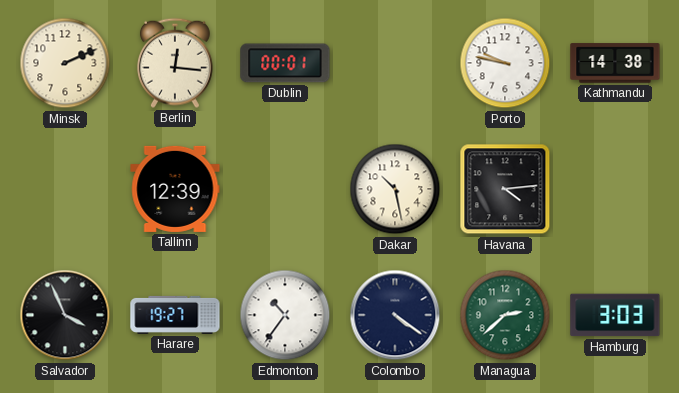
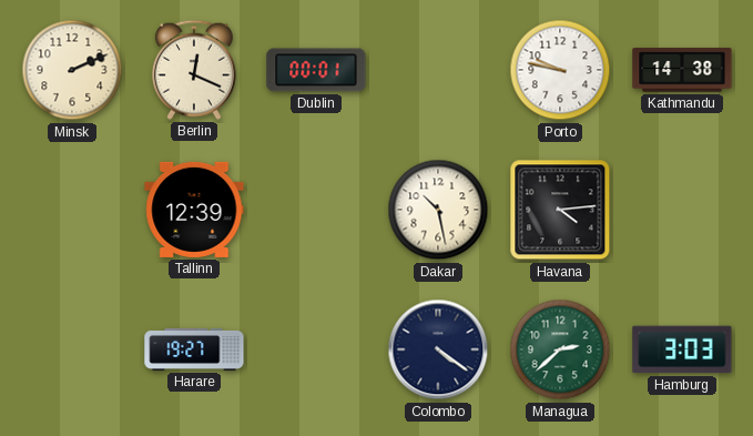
Berlin: 12:16 -> 12:19 (194, 70)
Salvador: 3:56 -> none (65, 315)
Edmonton: 10:36 -> none (285, 315)
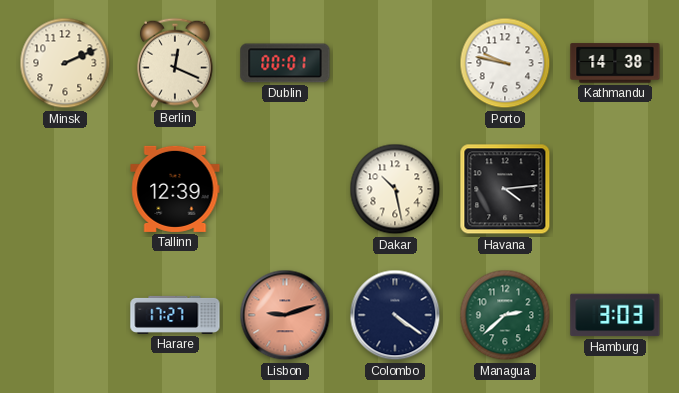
Harare: 19:27 -> 17:27 (175, 315)
Lisbon: none -> 9:12 (285, 315)
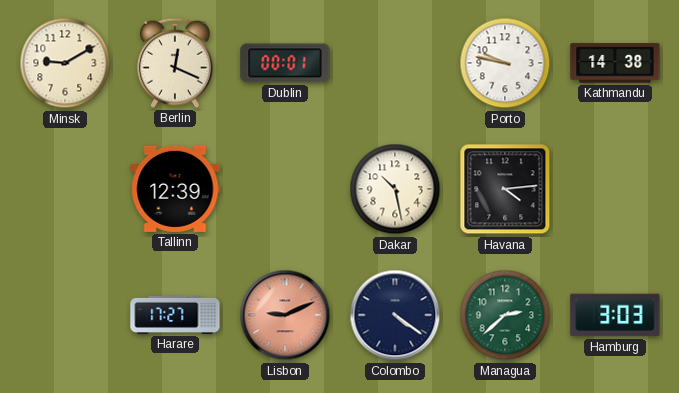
Minsk: 2:11 -> 9:10 (65, 63)
Lisbon: 9:12 -> 9:11 (285, 315)
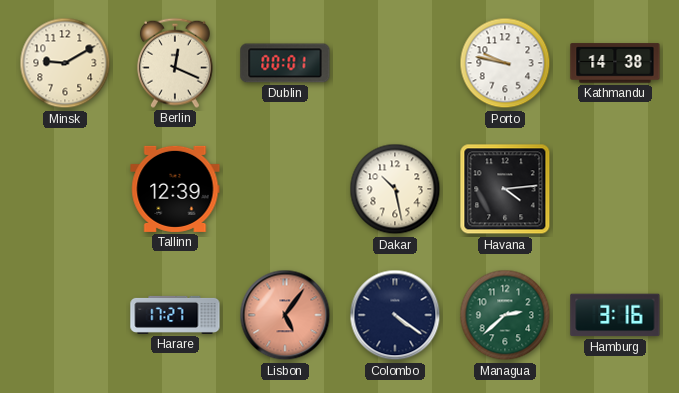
Lisbon: 9:11 -> 5:06 (285, 315)
Hamburg: 3:03 -> 3:16 (615, 315)
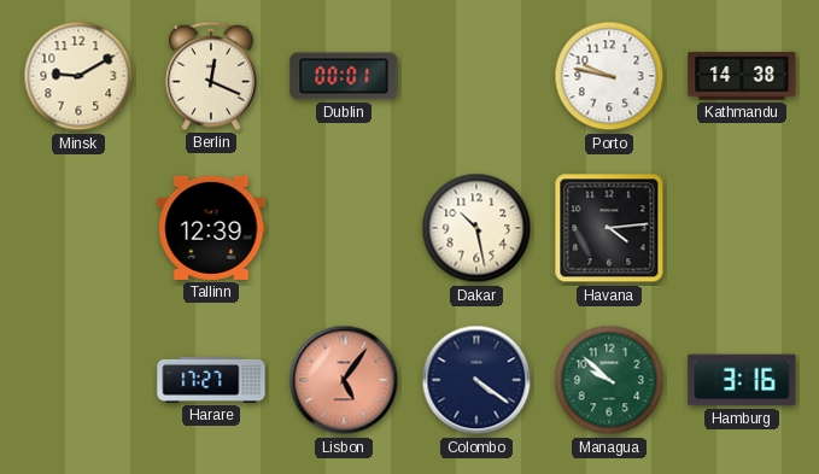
Managua: 2:38 -> 9:52 (609, 380)
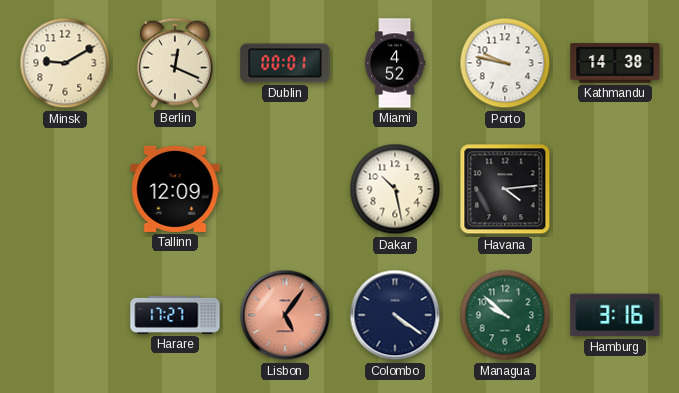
Miami: none -> 4:52 (395, 63)
Tallinn: 12:39 -> 12:09 (175, 189)
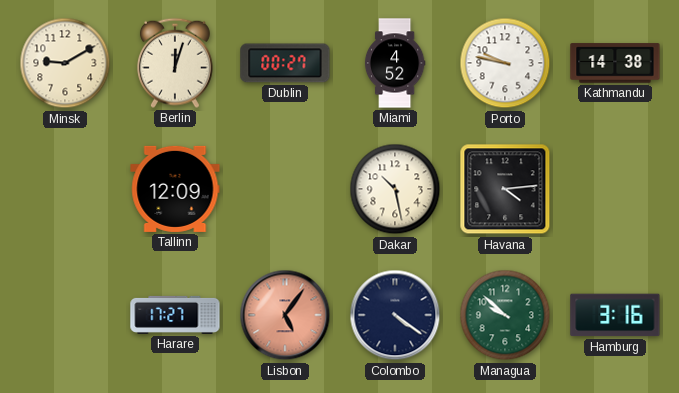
Berlin: 12:19 -> 12:03 (175, 63)
Dublin: 00:01 -> 00:27 (285, 63)
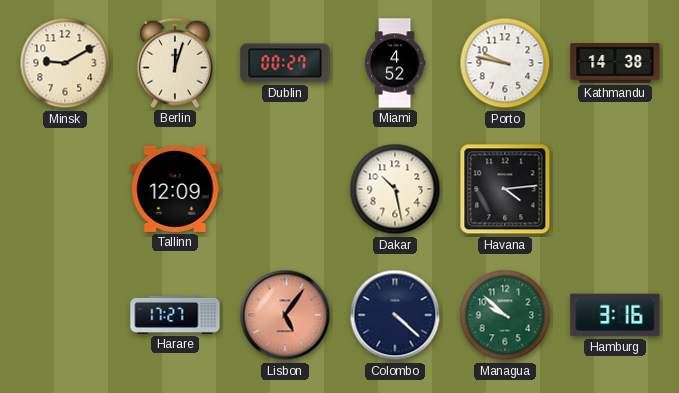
Colombo: 4:21 -> 4:22 (395, 315)
